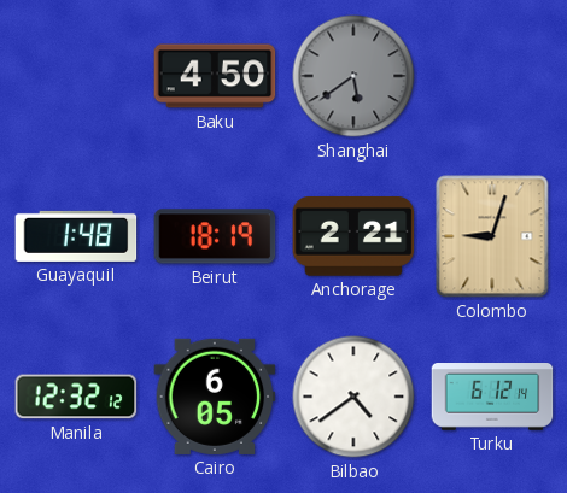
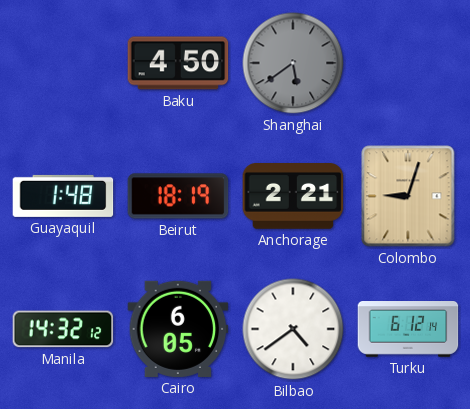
Manila: 12:32 -> 14:32 (63, 329)
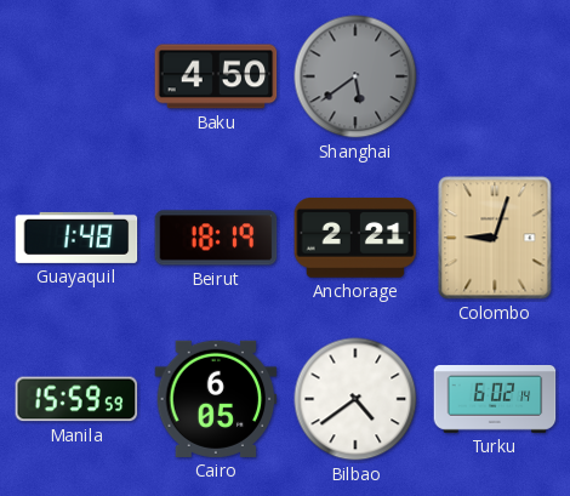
Manila: 14:32 -> 15:59 (76, 399)
Turku: 6:12 -> 6:02 (495, 399)
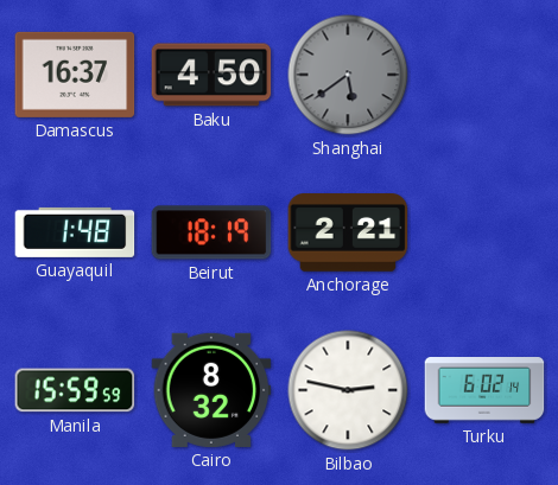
Damascus: none -> 16:37 (75, 75)
Colombo: 9:03 -> none (495, 238)
Cairo: 6:05 -> 8:32 (211, 390)
Bilbao: 4:39 -> 2:47 (348, 390)
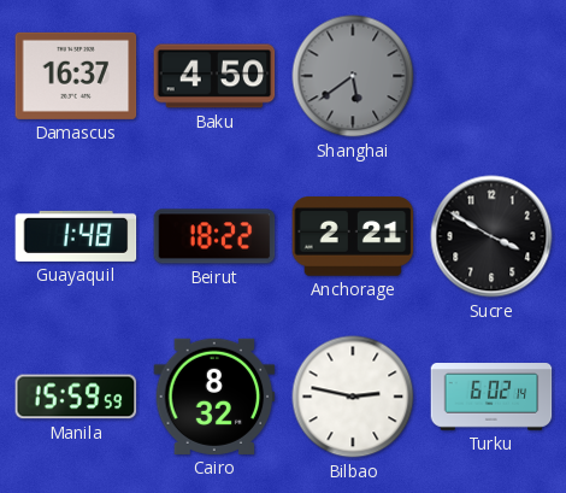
Beirut: 18:19 -> 18:22 (214, 236)
Sucre: none -> 3:50 (491, 236)
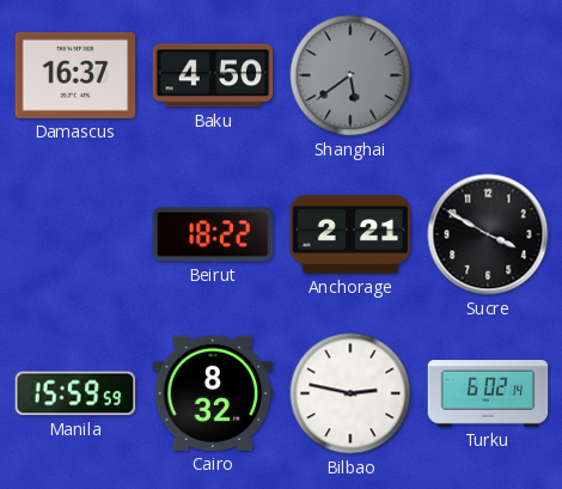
Guayaquil: 1:48 -> none (76, 236)
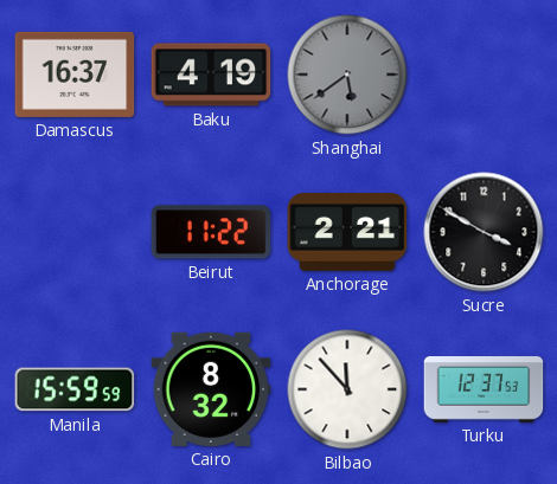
Baku: 4:50 -> 4:19 (211, 75)
Beirut: 18:22 -> 11:22 (211, 232)
Bilbao: 2:47 -> 11:53 (347, 389)
Turku: 6:02 -> 12:37 (484, 389)
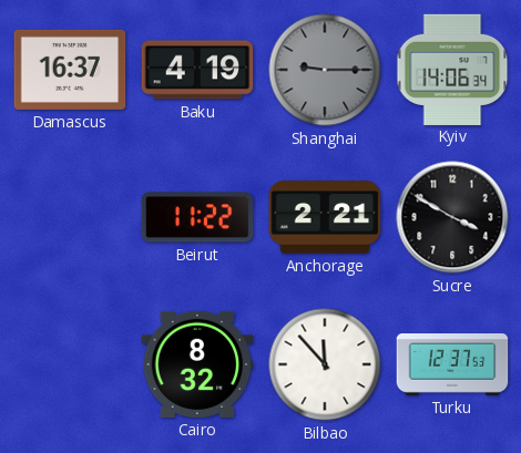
Shanghai: 5:39 -> 9:15 (325, 70)
Kyiv: none -> 14:06 (452, 69)
Manila: 15:59 -> none (75, 389)
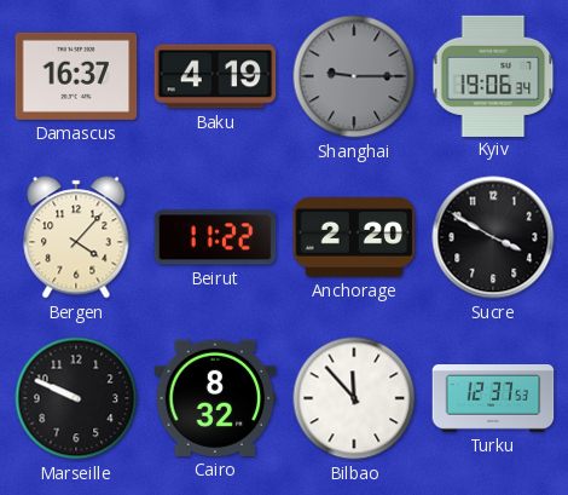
Kyiv: 14:06 -> 19:06 (493, 75)
Bergen: none -> 4:07 (76, 237)
Anchorage: 2:21 -> 2:20 (354, 238)
Marseille: none -> 9:49 (76, 398)
